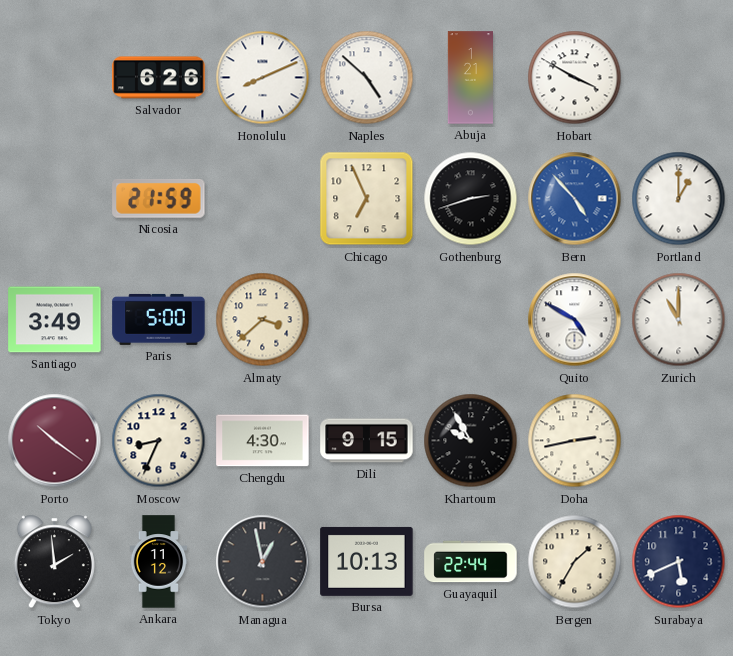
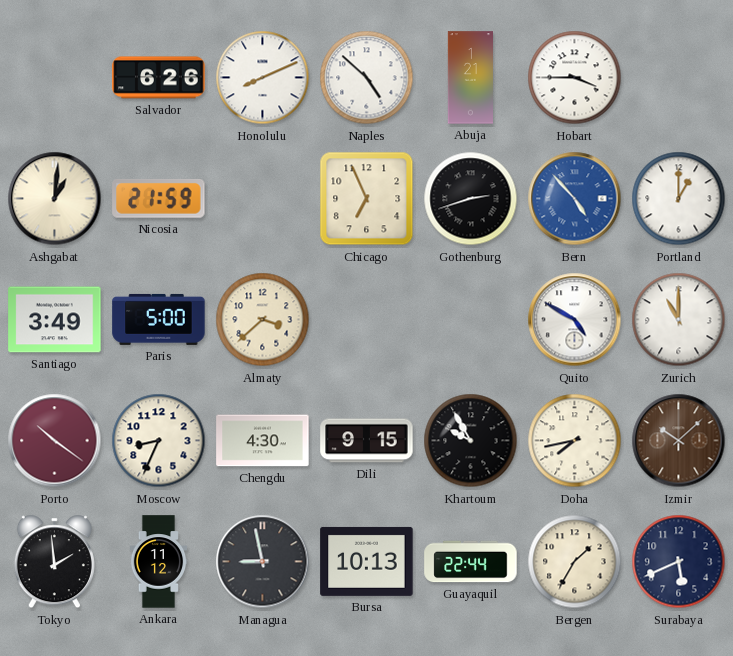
Hobart: 3:50 -> 3:45 (575, 78)
Ashgabat: none -> 1:01 (55, 199)
Doha: 2:43 -> 7:43 (575, 441)
Izmir: none -> 10:08 (679, 441)
Managua: 12:58 -> 8:58 (263, 562)
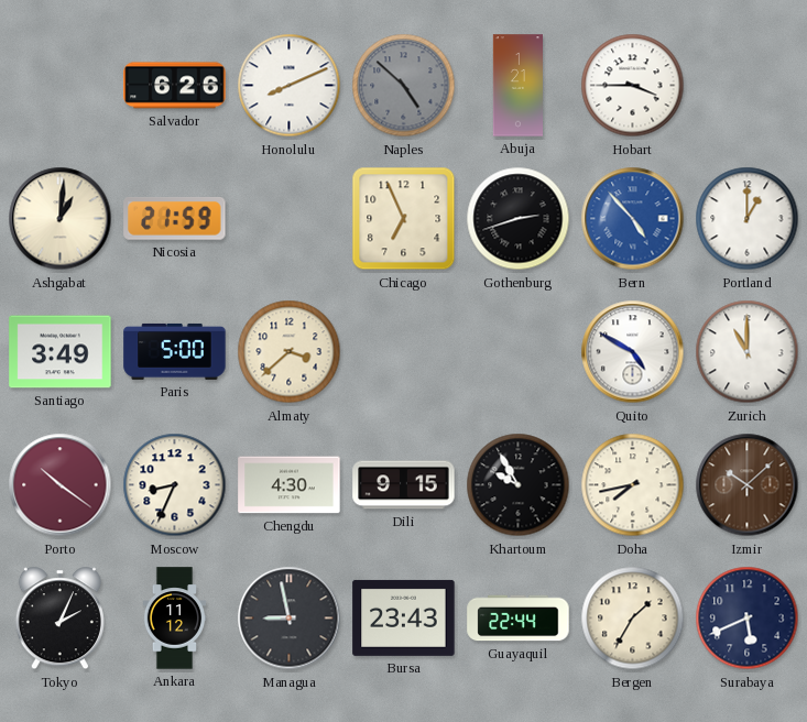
Naples dial: white -> grey (404, 86)
Tokyo: 1:59 -> 2:04 (59, 619)
Bursa: 10:13 -> 23:43 (404, 617)
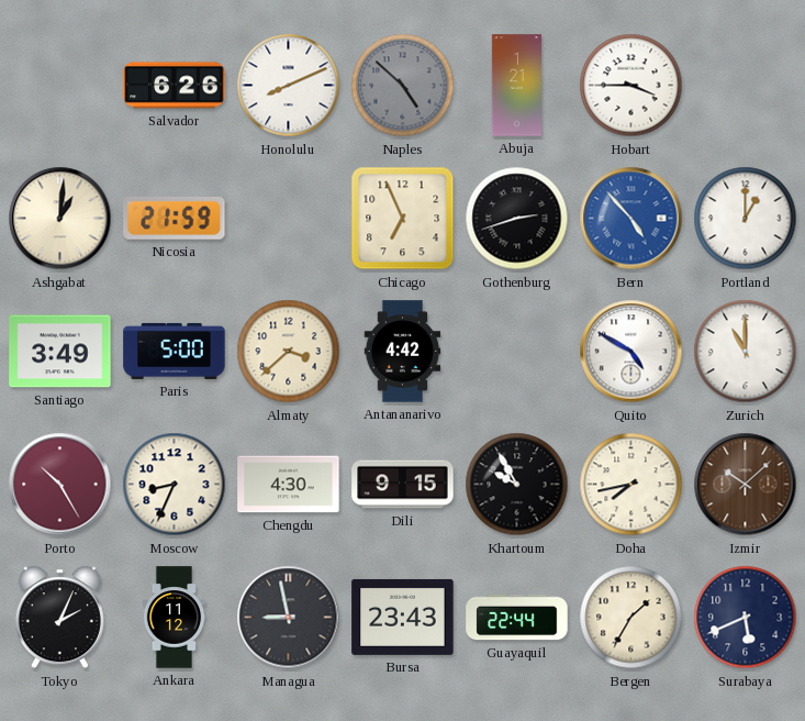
Antananarivo: none -> 4:42 (403, 352)
Porto: 10:21 -> 10:25 (60, 485)
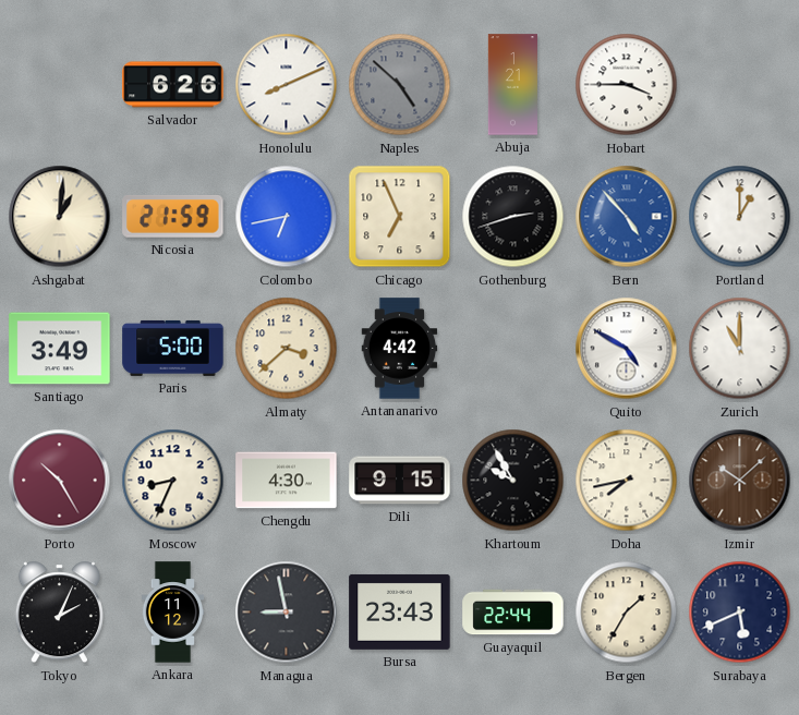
Colombo: none -> 6:43 (287, 217)
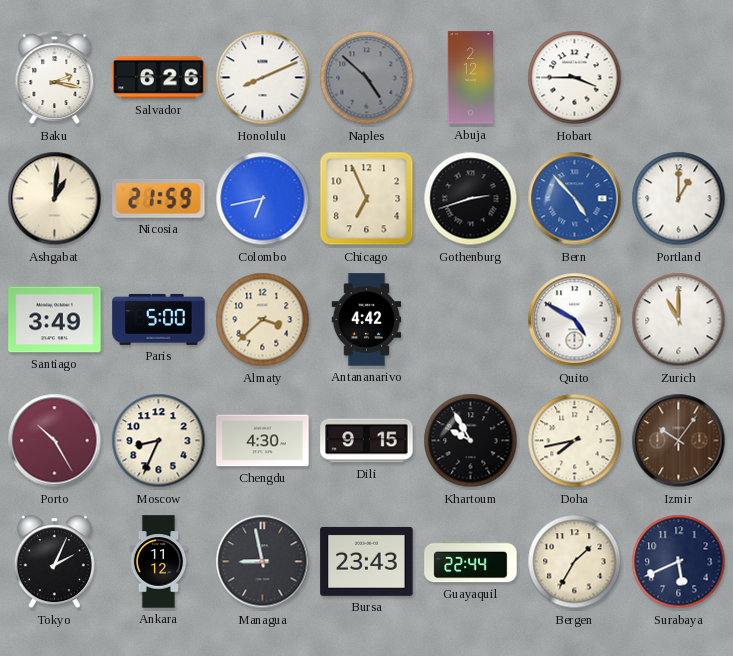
Baku: none -> 2:17 (55, 78)
Abuja: 1:21 -> 2:12 (470, 78)
Izmir: 10:08 -> 10:06 (679, 441)
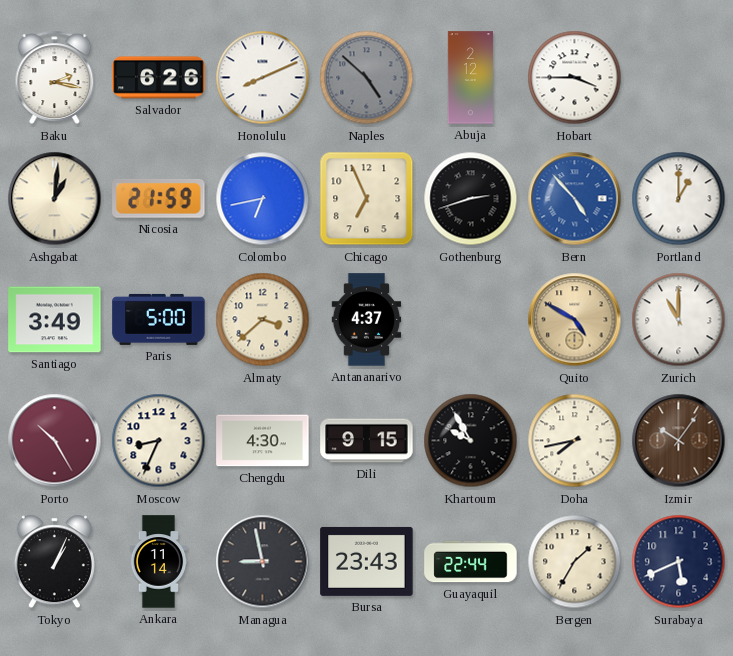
Antananarivo: 4:42 -> 4:37 (367, 320)
Quito dial: white -> champagne (575, 320)
Tokyo: 2:04 -> 1:04 (54, 562)
Ankara: 11:12 -> 11:14 (159, 562)
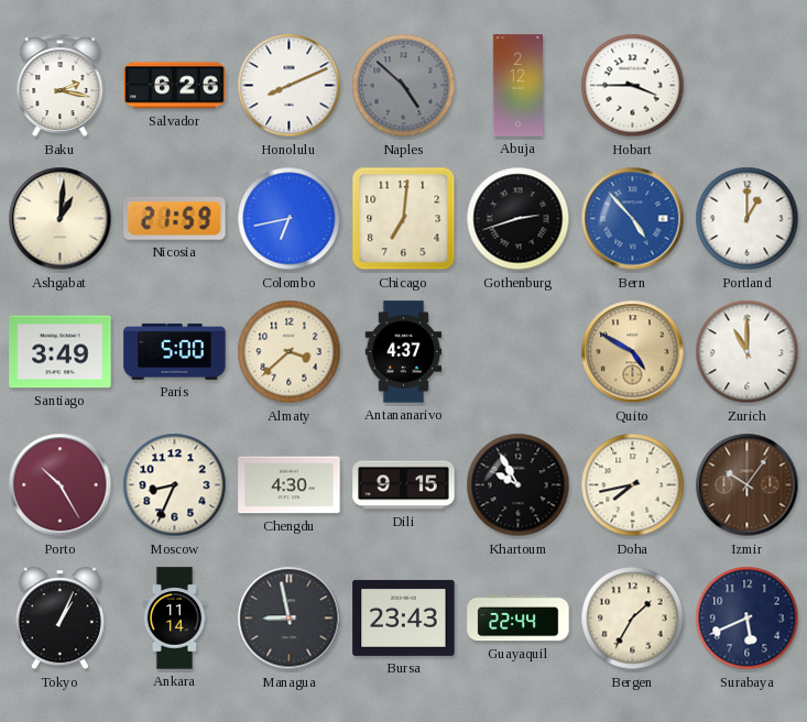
Chicago: 6:56 -> 7:01 (404, 219)
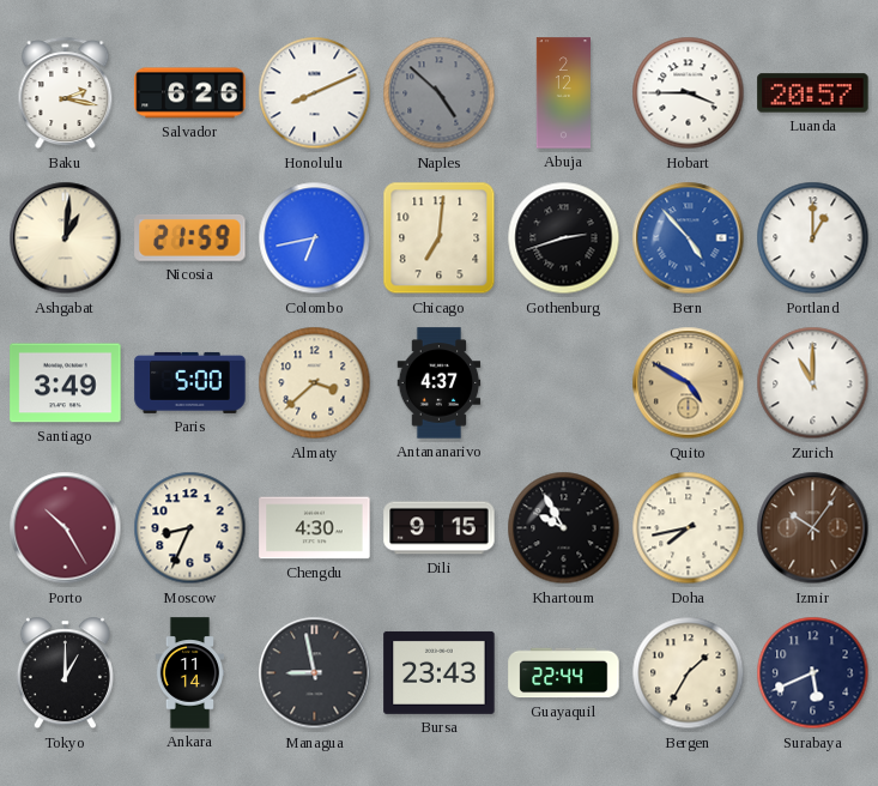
Luanda: none -> 20:57 (813, 93)
Tokyo: 1:04 -> 1:00 (65, 673)
